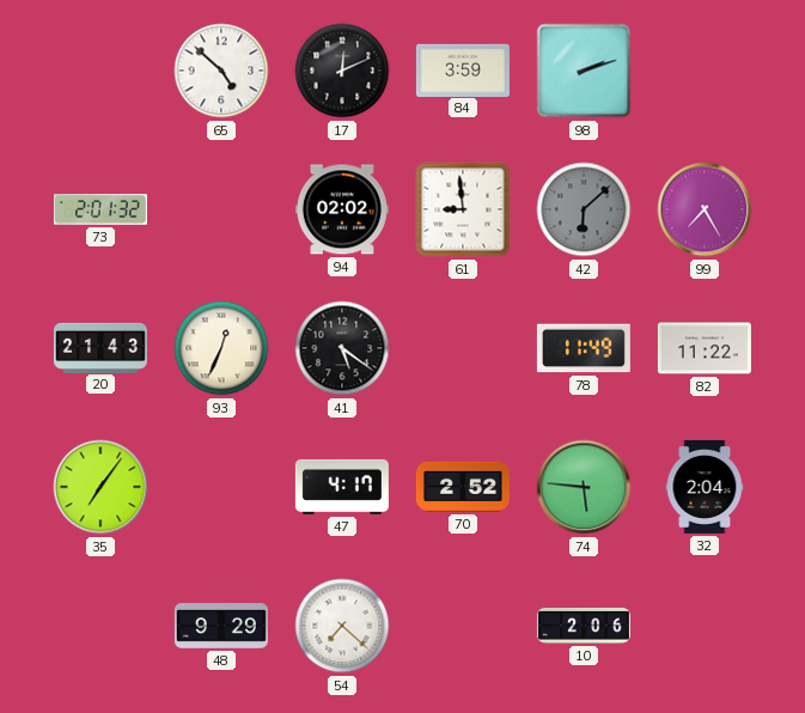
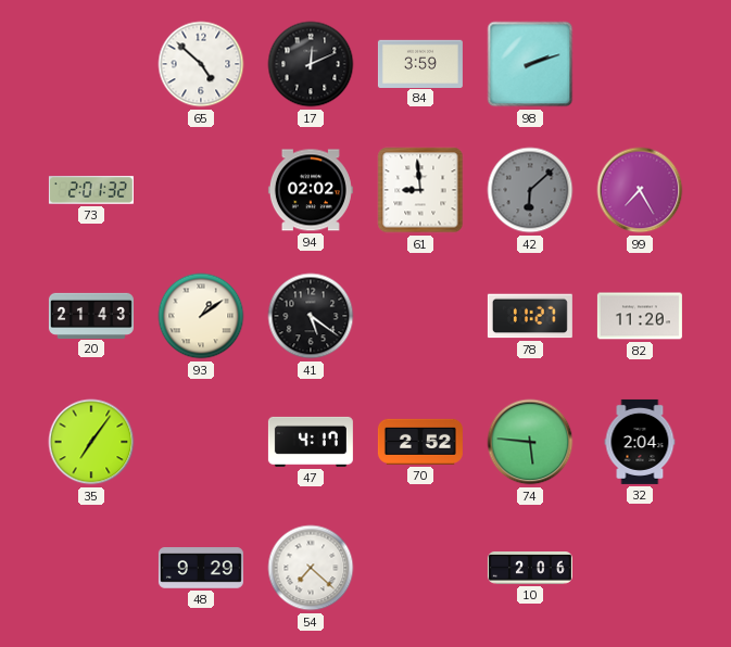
93: 12:34 -> 1:09 (201, 316)
78: 11:49 -> 11:27 (530, 316)
82: 11:22 -> 11:20 (640, 316)
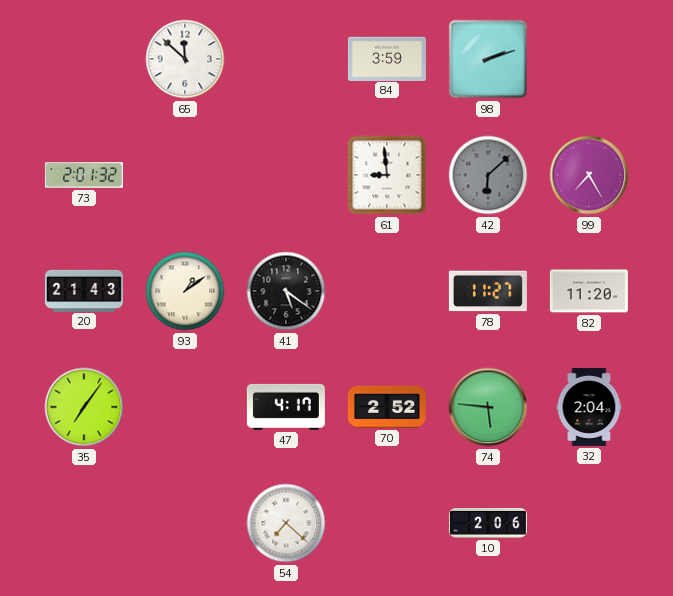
65: 4:52 -> 11:52 (185, 59)
17: 12:11 -> none (311, 64)
94: 02:02 -> none (311, 190)
48: 9:29 -> none (201, 568)
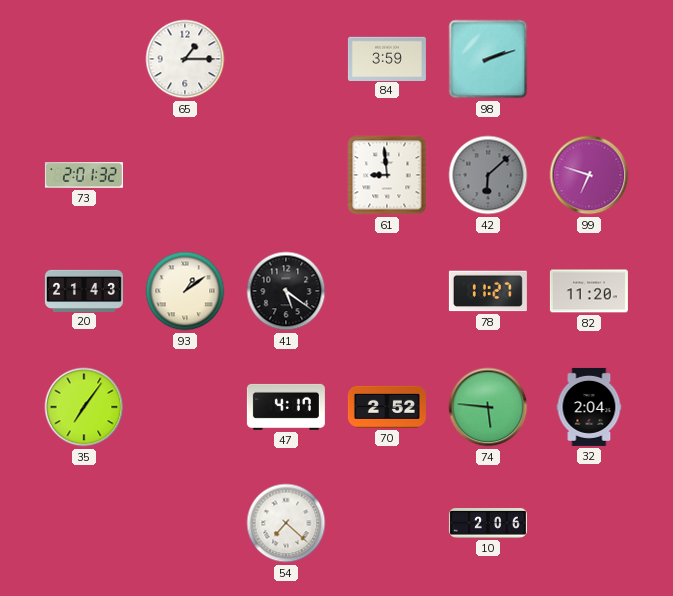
65: 11:52 -> 1:15 (185, 59)
99: 7:25 -> 6:48 (589, 175)
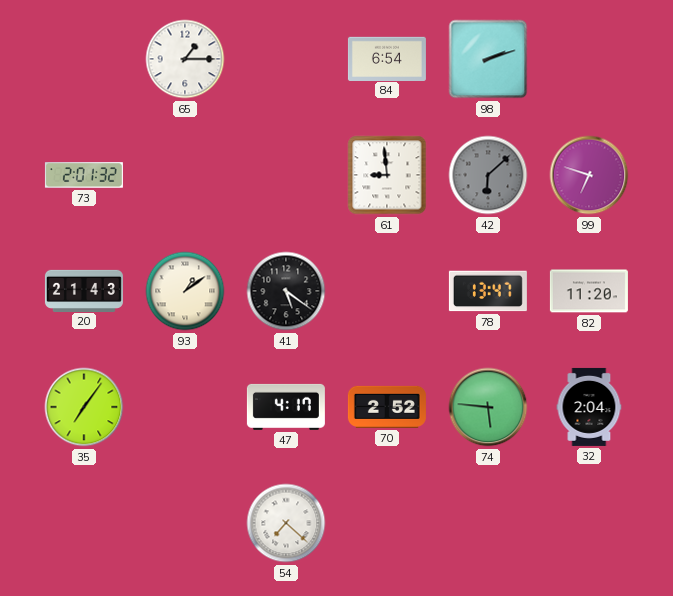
84: 3:59 -> 6:54 (387, 58)
78: 11:27 -> 13:47 (488, 291)
10: 2:06 -> none (488, 524)
